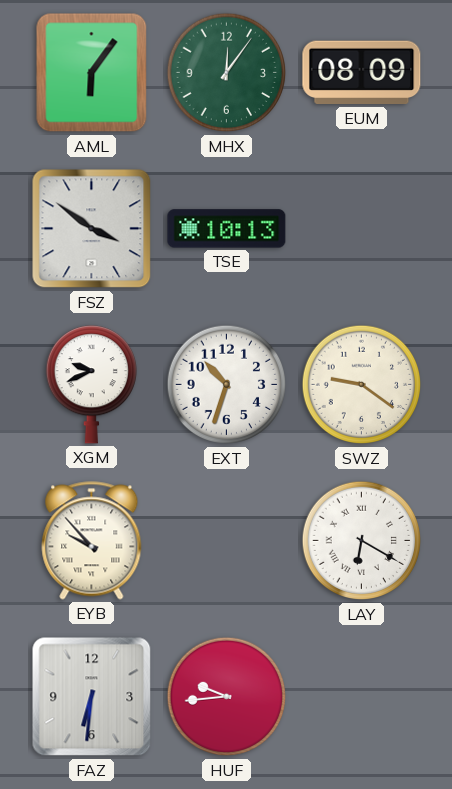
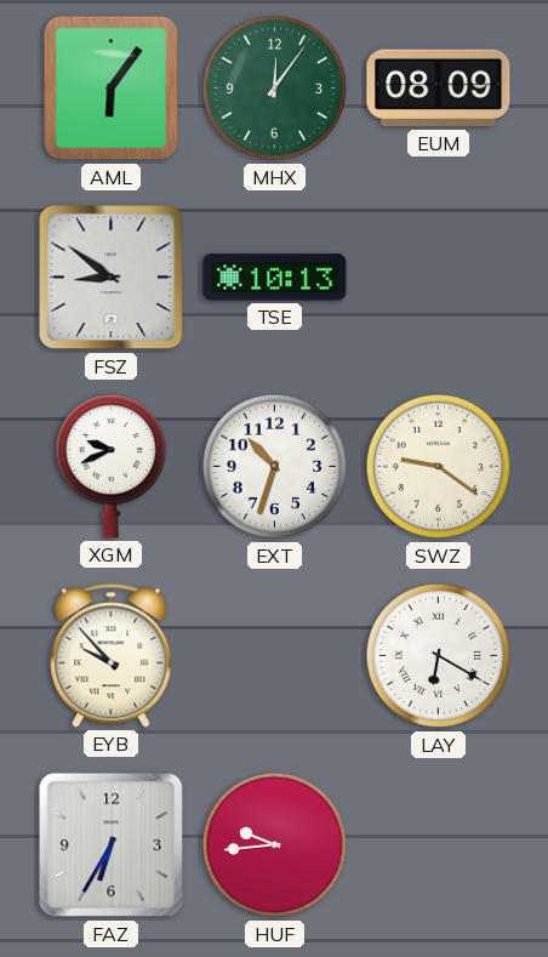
FSZ: 3:51 -> 8:51 (112, 278)
FAZ: 6:31 -> 6:35 (112, 845)
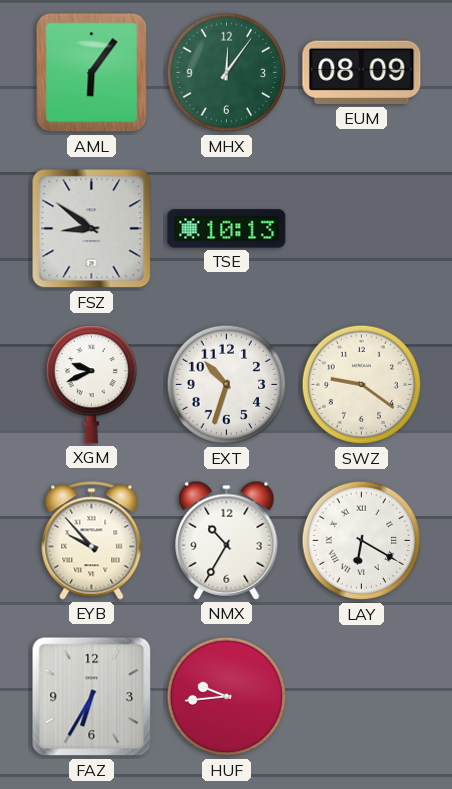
NMX: none -> 10:35 (227, 540)
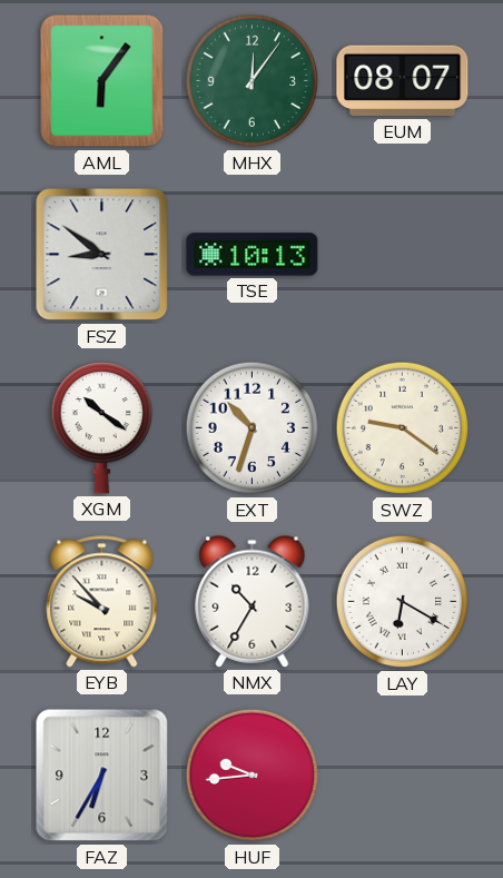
EUM: 08:09 -> 08:07 (403, 81)
XGM: 9:41 -> 10:21 (101, 428)
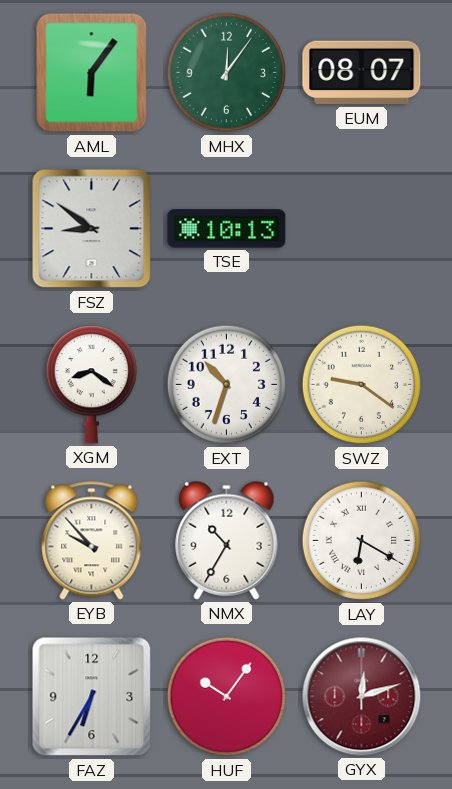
XGM: 10:21 -> 8:21 (91, 385)
HUF: 9:44 -> 10:06 (227, 697)
GYX: none -> 12:12 (362, 697)
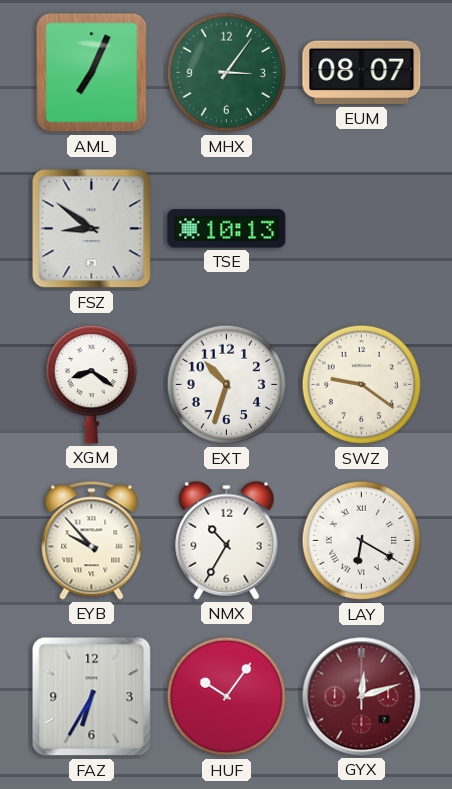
AML: 6:06 -> 7:04 (92, 73)
MHX: 12:06 -> 3:06 (227, 73)
